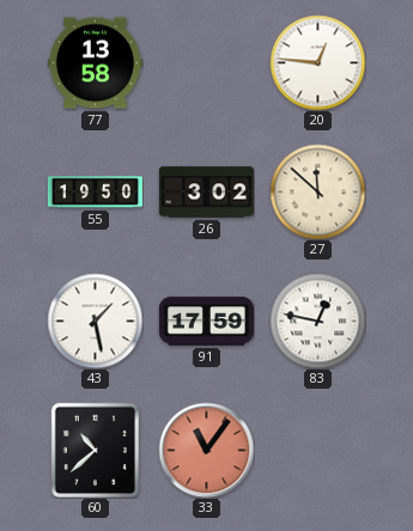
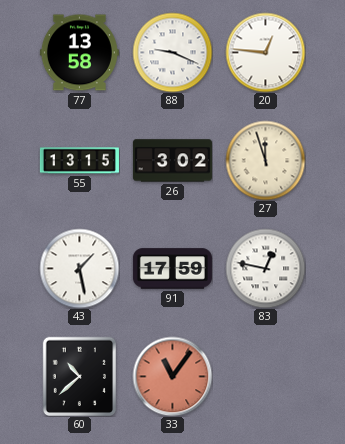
88: none -> 9:19 (172, 52)
55: 19:50 -> 13:15 (79, 161)
27: 11:52 -> 11:57 (265, 160)
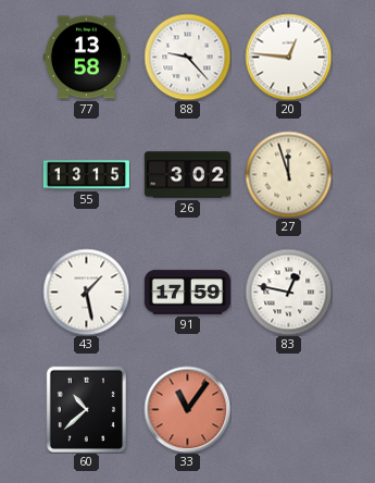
88: 9:19 -> 9:23 (187, 57)
